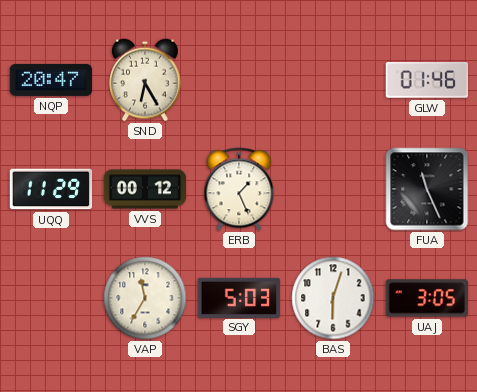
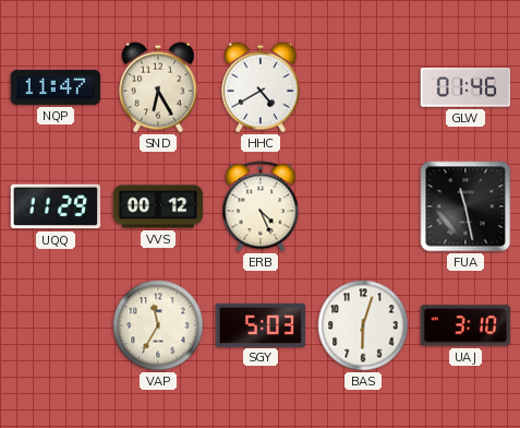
NQP: 20:47 -> 11:47 (56, 87)
HHC: none -> 4:40 (262, 87)
ERB: 1:26 -> 4:26 (261, 206)
FUA: 11:26 -> 11:28 (465, 206)
UAJ: 3:05 -> 3:10 (465, 325)
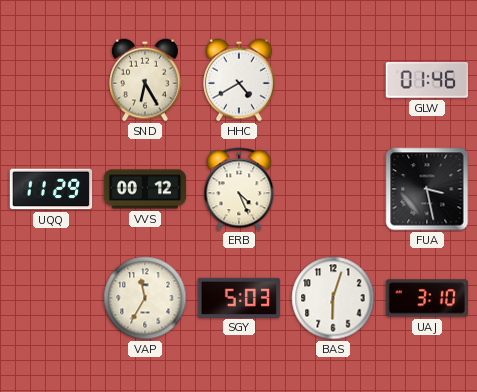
NQP: 11:47 -> none (56, 87)
FUA: 11:28 -> 3:28 (427, 189)
